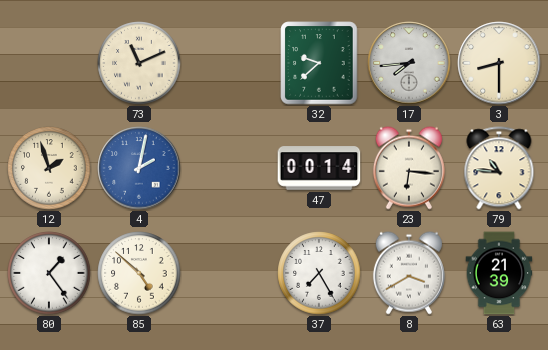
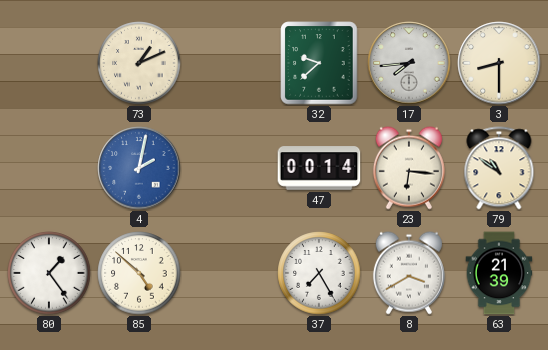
73: 11:11 -> 1:11 (139, 63)
12: 1:57 -> none (49, 168)
79: 10:46 -> 10:51 (499, 168)
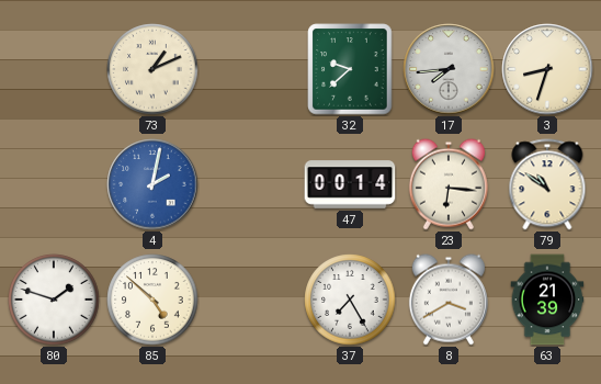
3: 8:30 -> 8:33 (547, 69)
80: 1:24 -> 1:48 (54, 300)
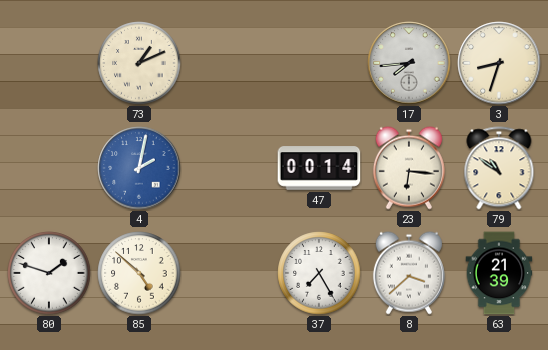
32: 9:38 -> none (350, 69)
8: 3:40 -> 3:38 (409, 273)
